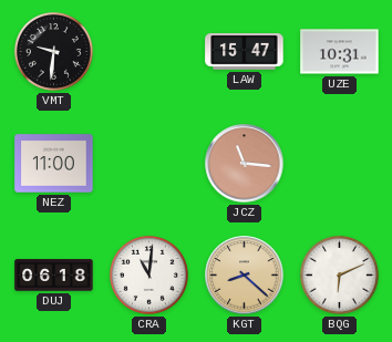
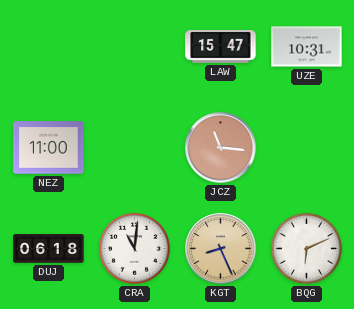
VMT: 9:31 -> none (53, 51)
KGT: 8:22 -> 8:26 (221, 249)
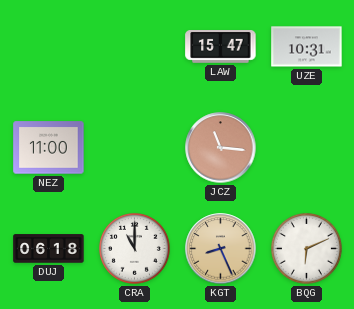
CRA: 11:01 -> 11:00 (134, 248)
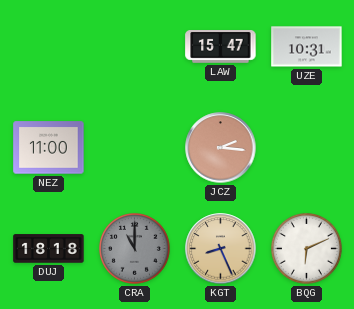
JCZ: 11:16 -> 2:16 (221, 148)
DUJ: 06:18 -> 18:18 (49, 249)
CRA dial: white -> grey (134, 248)
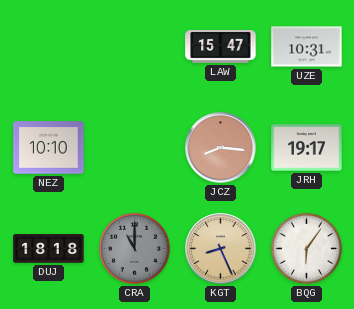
NEZ: 11:00 -> 10:10 (49, 148)
JCZ: 2:16 -> 8:16 (221, 148)
JRH: none -> 19:17 (307, 148)
BQG: 6:11 -> 6:06 (306, 248)
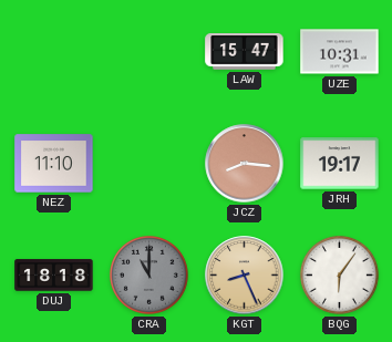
NEZ: 10:10 -> 11:10 (54, 164)
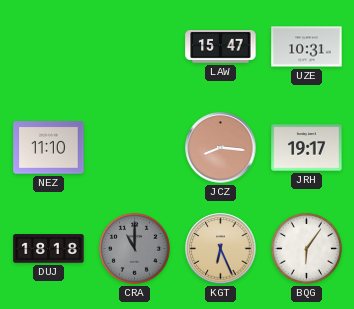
KGT: 8:26 -> 6:26 (221, 249)
